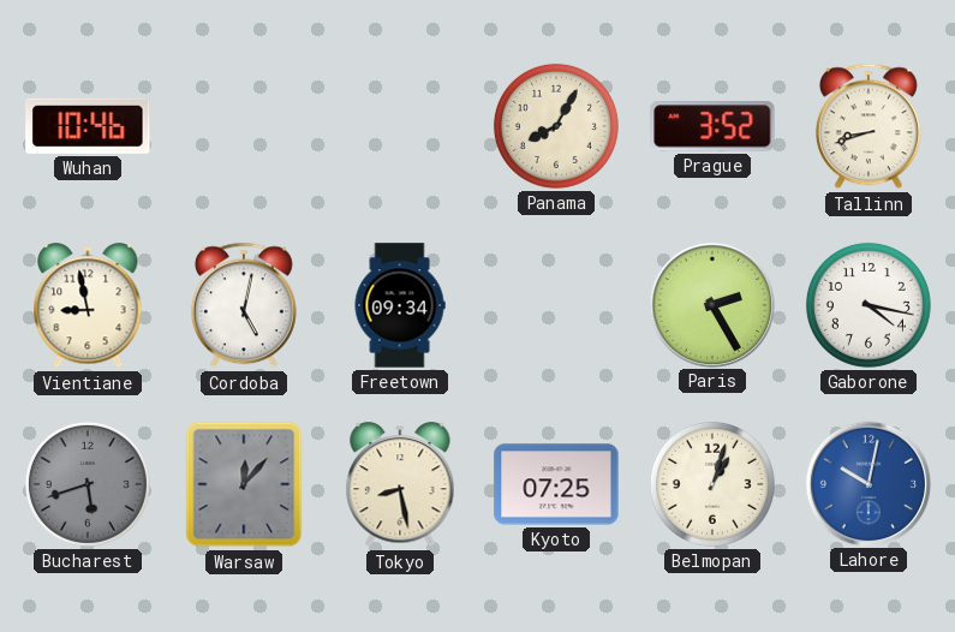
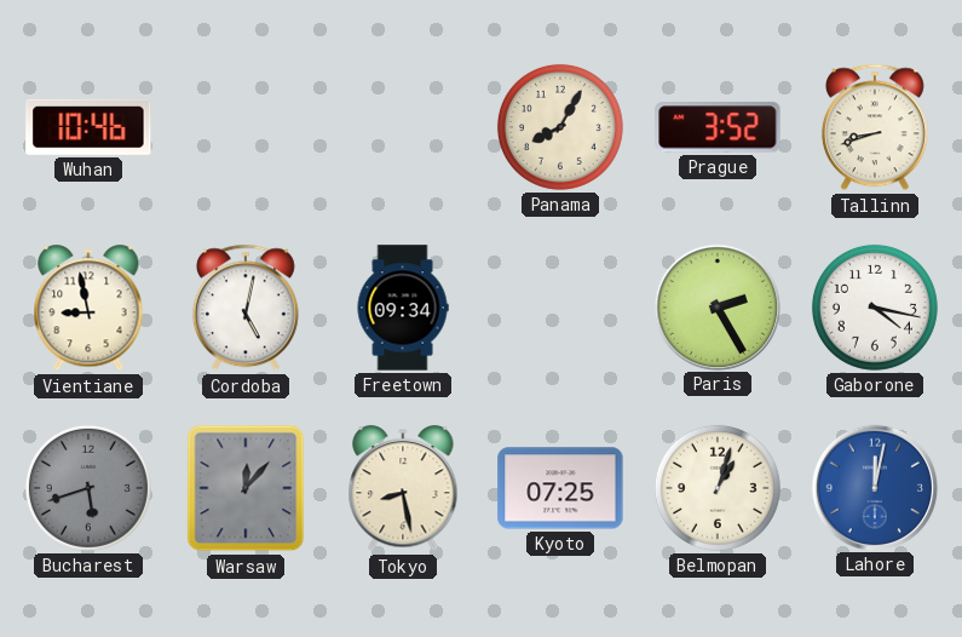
Lahore: 10:02 -> 12:02 (874, 487)
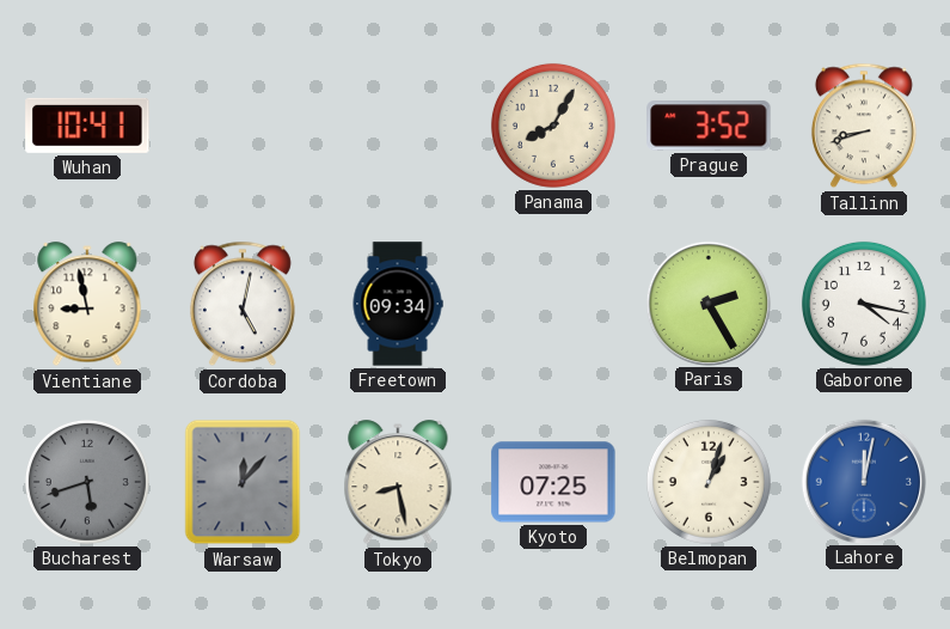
Wuhan: 10:46 -> 10:41 (87, 126)
